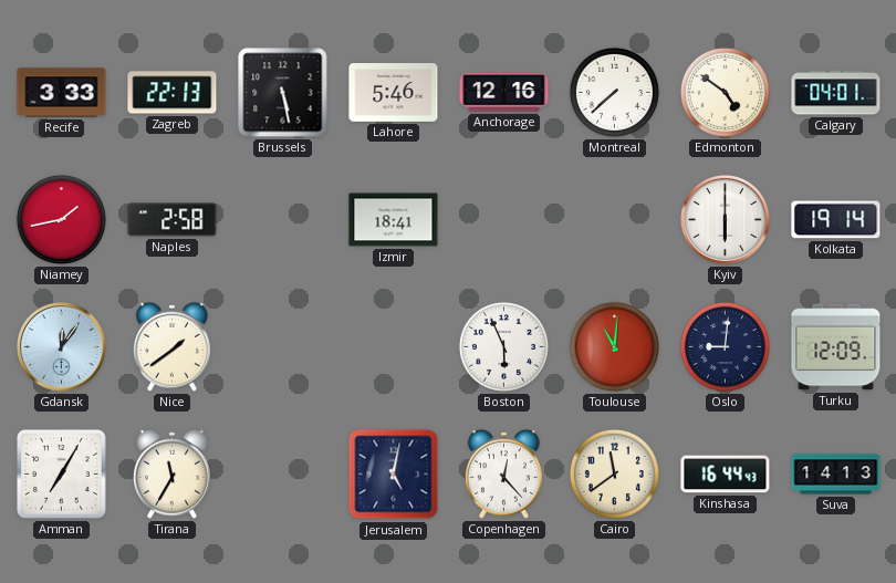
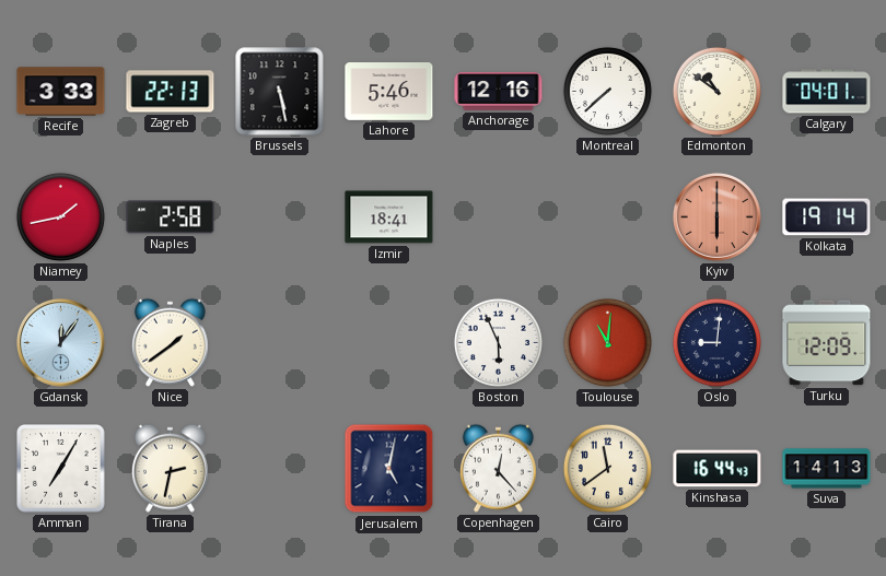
Edmonton: 4:51 -> 10:51 (716, 91)
Kyiv dial: white -> salmon (718, 218)
Tirana: 11:35 -> 2:32 (170, 468)
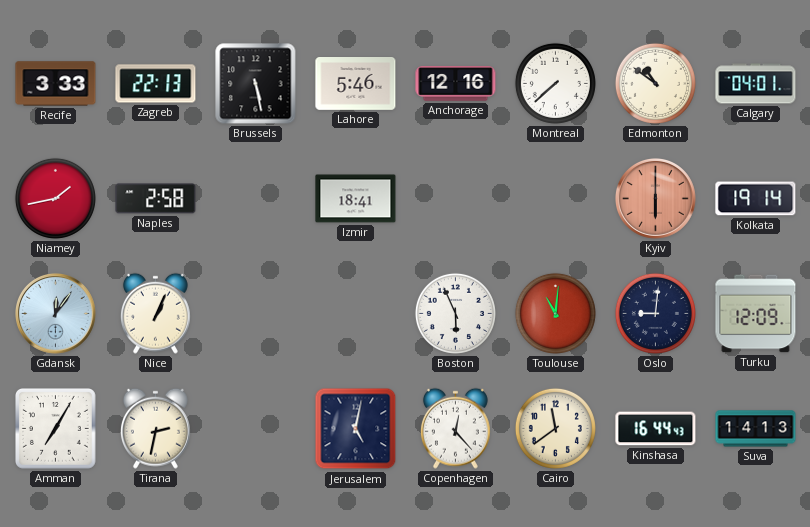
Nice: 1:39 -> 1:04 (155, 313)
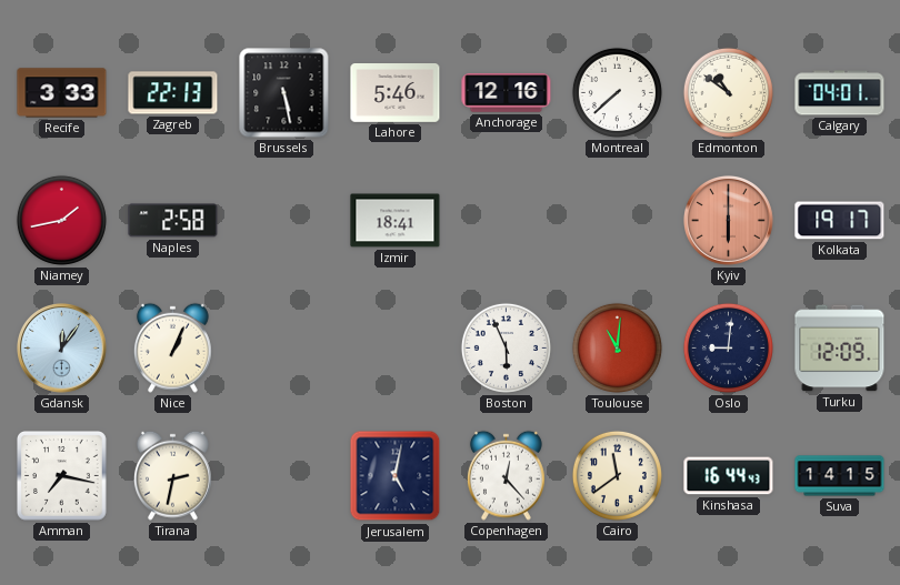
Kolkata: 19:14 -> 19:17 (840, 221)
Amman: 7:05 -> 7:17 (62, 476)
Suva: 14:13 -> 14:15 (840, 476)
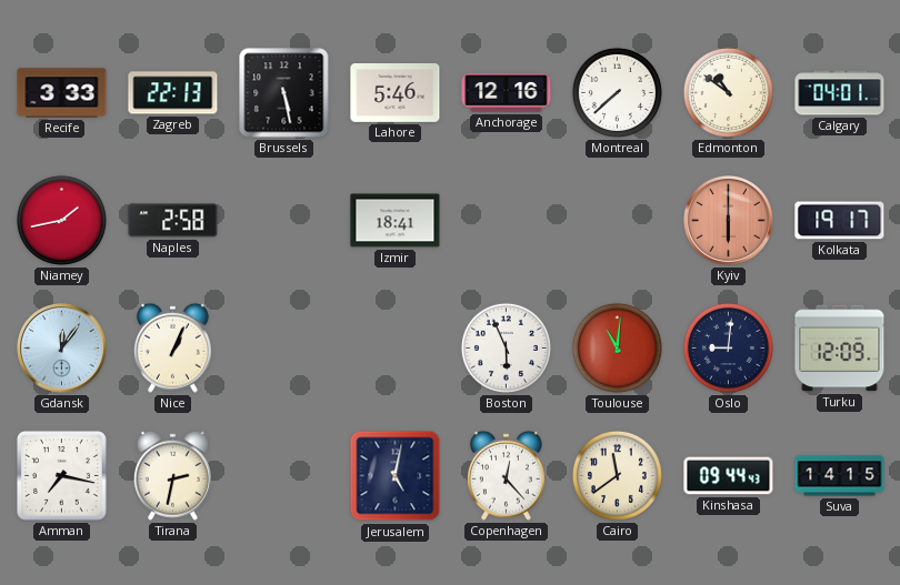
Kinshasa: 16:44 -> 09:44 (729, 476)
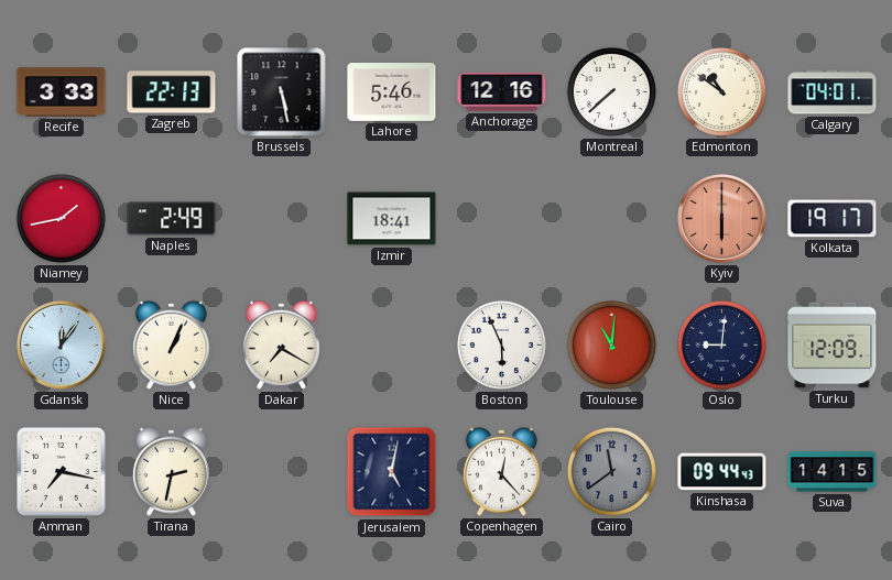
Naples: 2:58 -> 2:49 (172, 219)
Dakar: none -> 7:20 (281, 344)
Cairo dial: cream -> grey (611, 471)
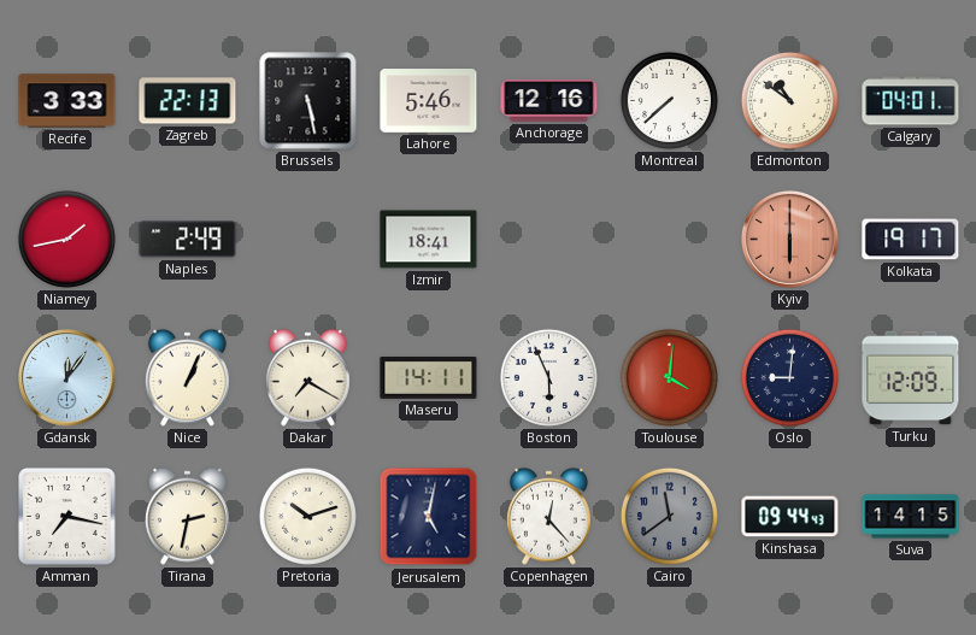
Maseru: none -> 14:11 (429, 378)
Toulouse: 11:01 -> 4:01 (669, 377)
Pretoria: none -> 10:12 (307, 516)
